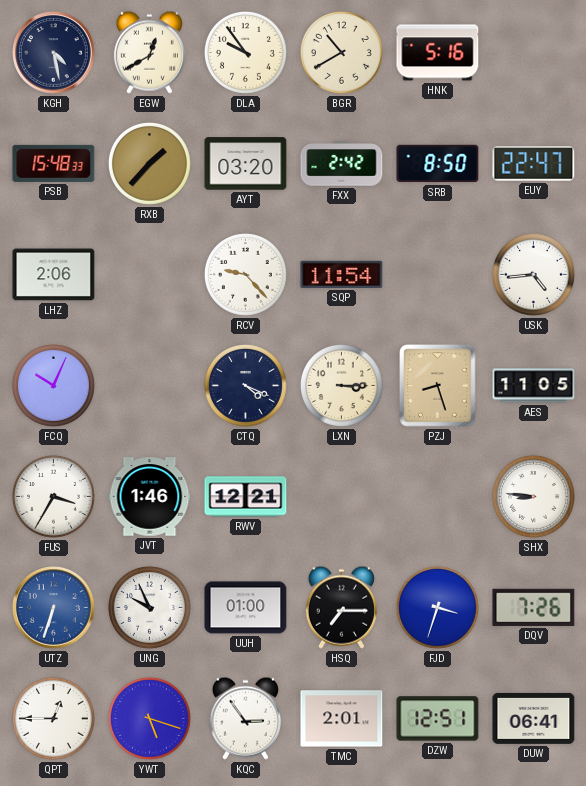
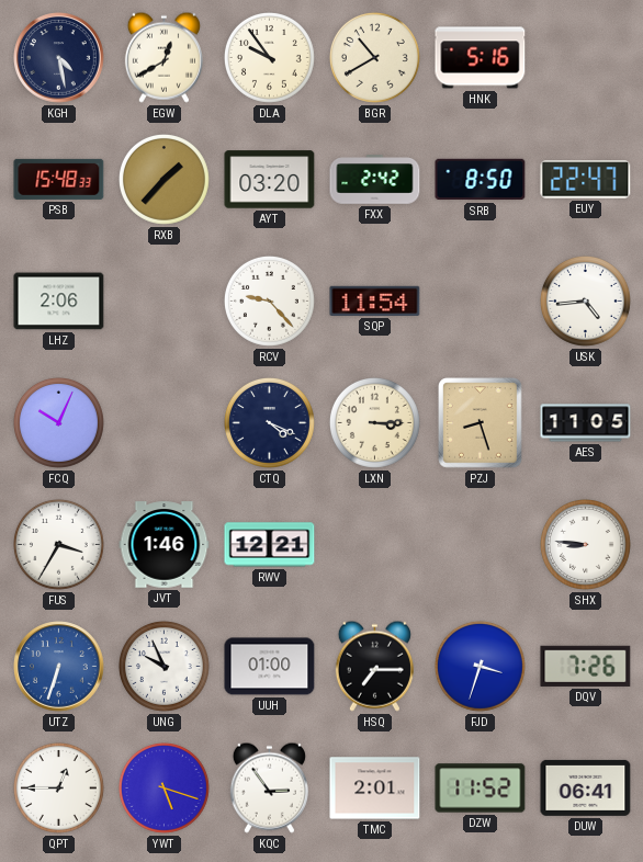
DZW: 12:51 -> 11:52 (481, 789)
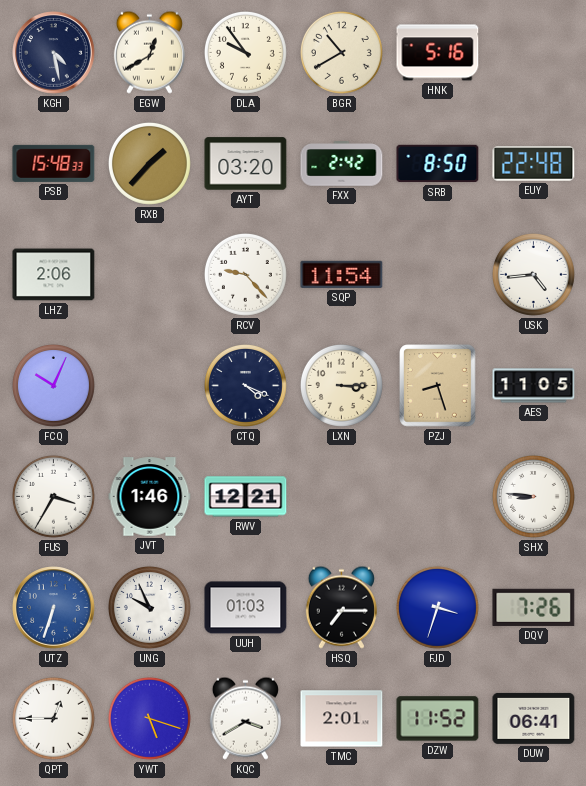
EUY: 22:47 -> 22:48 (534, 164)
UUH: 01:00 -> 01:03 (246, 608)
KQC: 2:54 -> 3:40 (245, 718)
